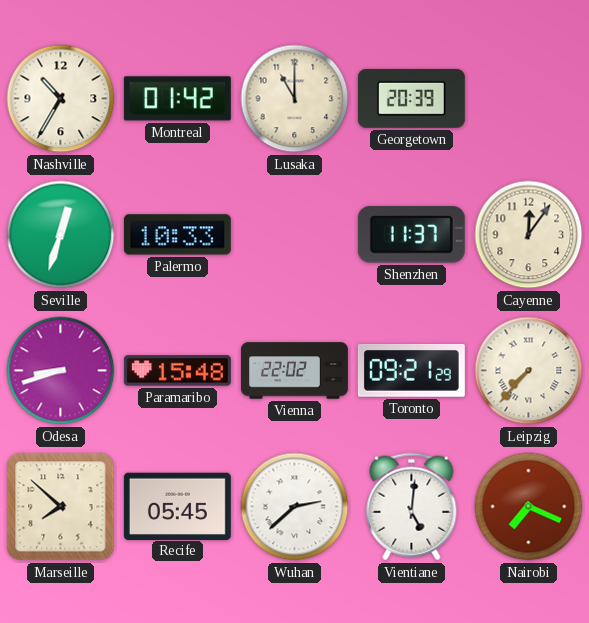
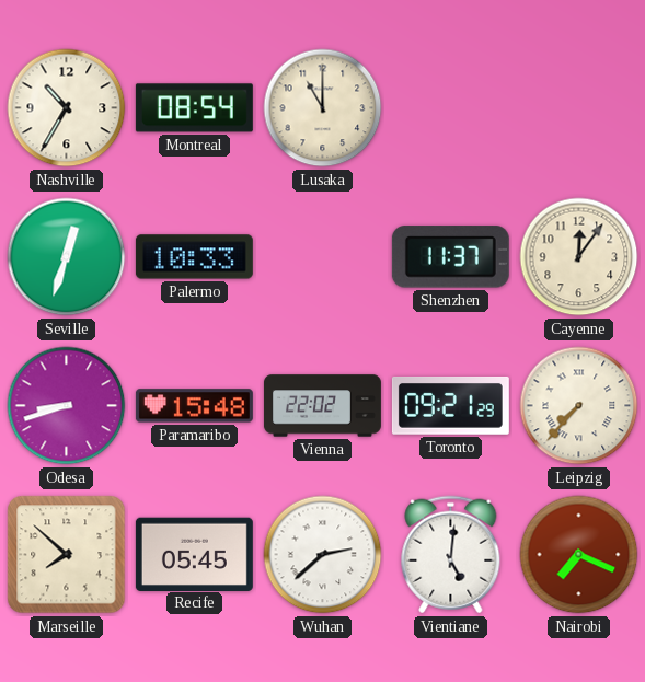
Montreal: 01:42 -> 08:54 (194, 108)
Georgetown: 20:39 -> none (411, 98)
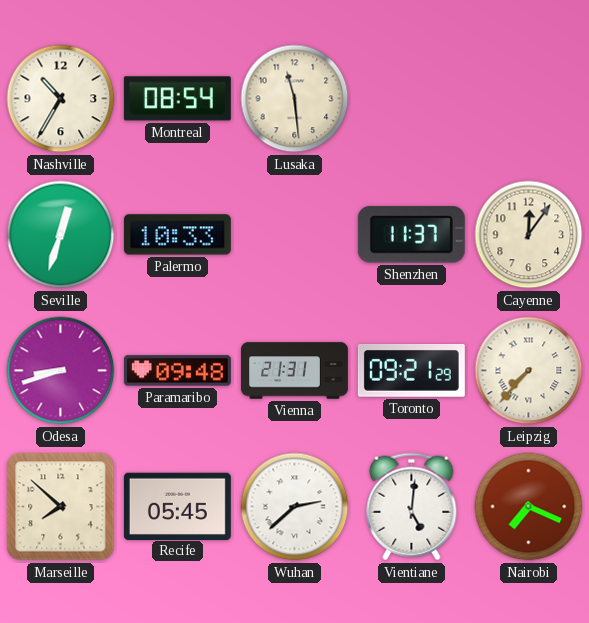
Lusaka: 11:00 -> 11:29 (295, 99)
Paramaribo: 15:48 -> 09:48 (177, 371)
Vienna: 22:02 -> 21:31 (294, 371)
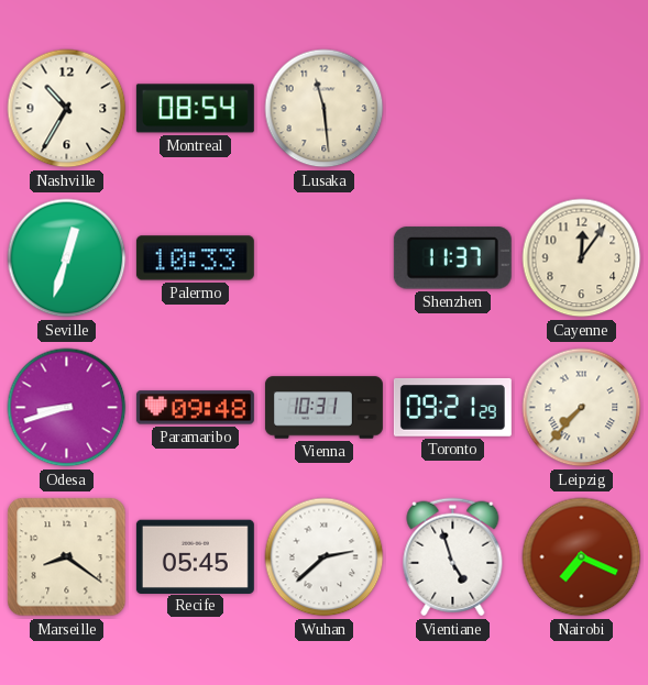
Vienna: 21:31 -> 10:31 (323, 408)
Marseille: 7:52 -> 8:21 (67, 557)
Vientiane: 5:01 -> 4:57 (453, 557)
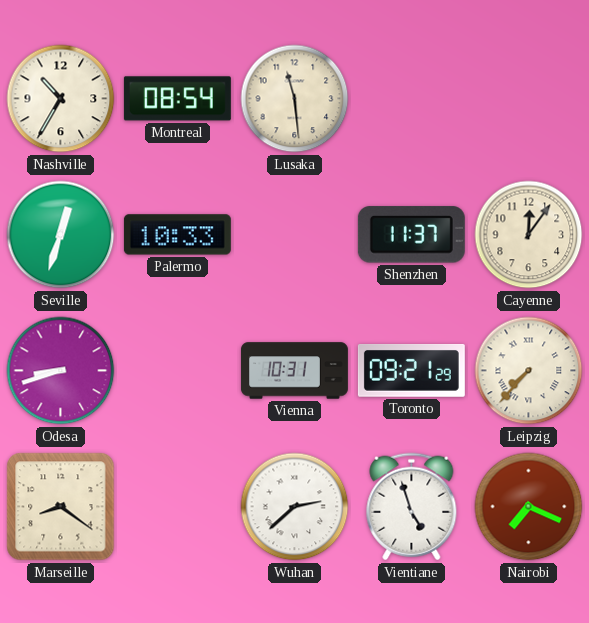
Paramaribo: 09:48 -> none (195, 408)
Recife: 05:45 -> none (195, 556)
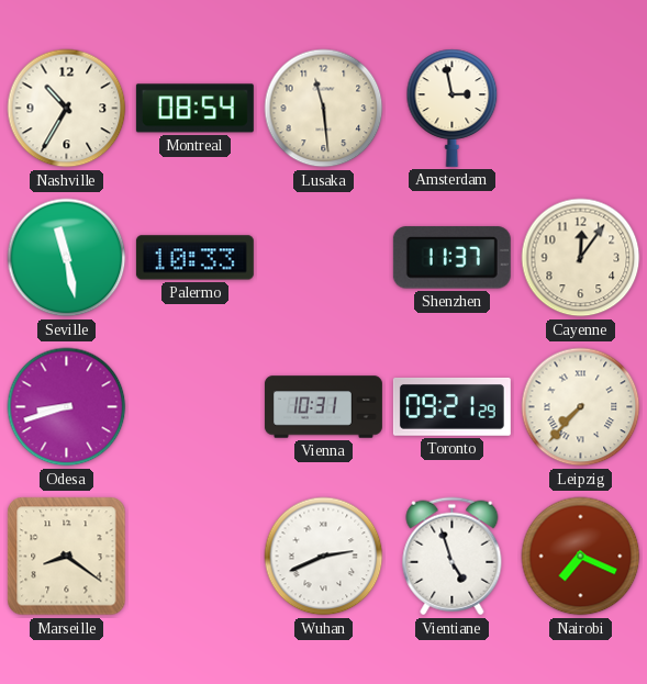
Amsterdam: none -> 2:58 (453, 108)
Seville: 12:33 -> 11:28 (67, 258)
Wuhan: 2:38 -> 2:41 (324, 557)
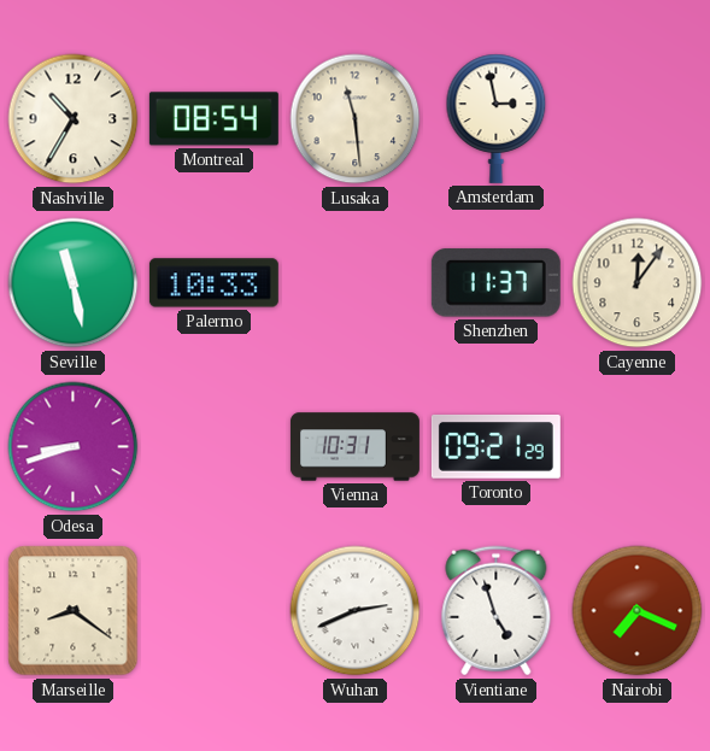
Leipzig: 7:37 -> none (581, 407)
